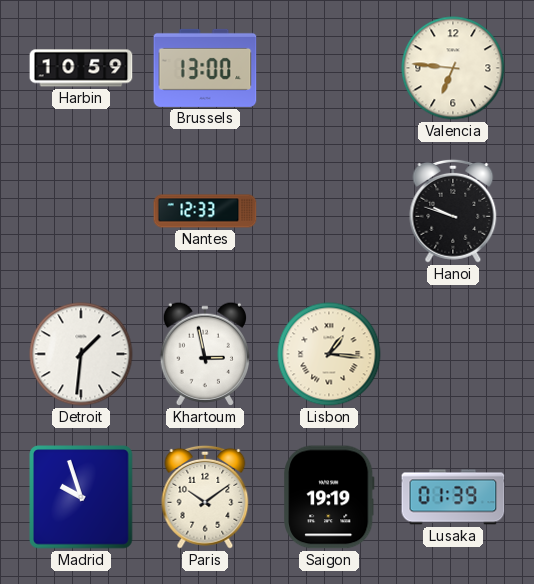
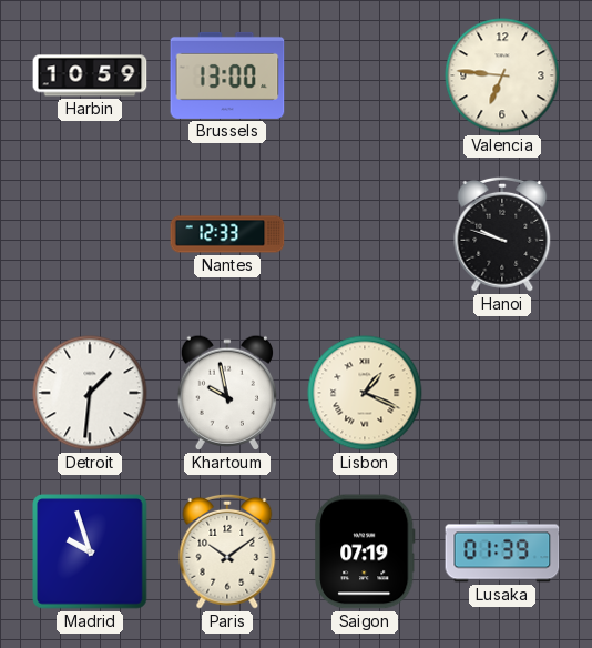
Khartoum: 2:58 -> 9:58 (226, 393)
Lisbon: 1:16 -> 1:19 (365, 393)
Saigon: 19:19 -> 07:19 (365, 551)
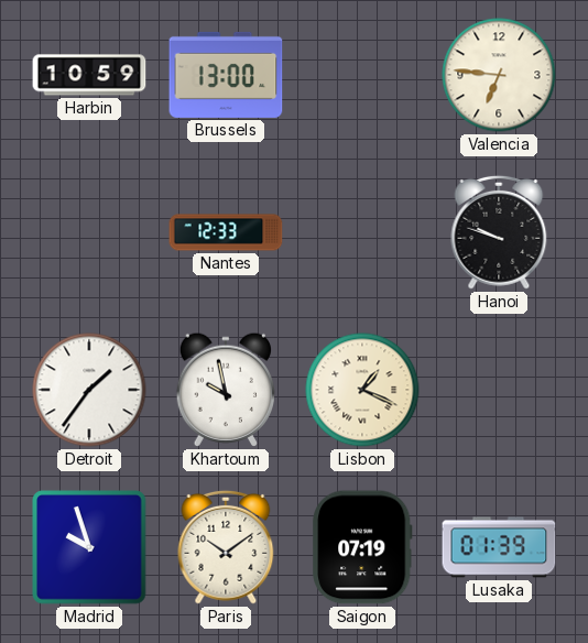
Detroit: 1:31 -> 1:36 (89, 390)
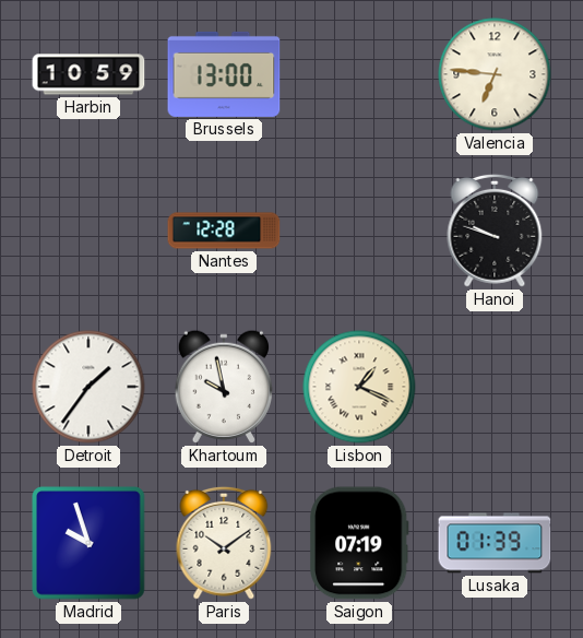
Nantes: 12:33 -> 12:28 (224, 231)
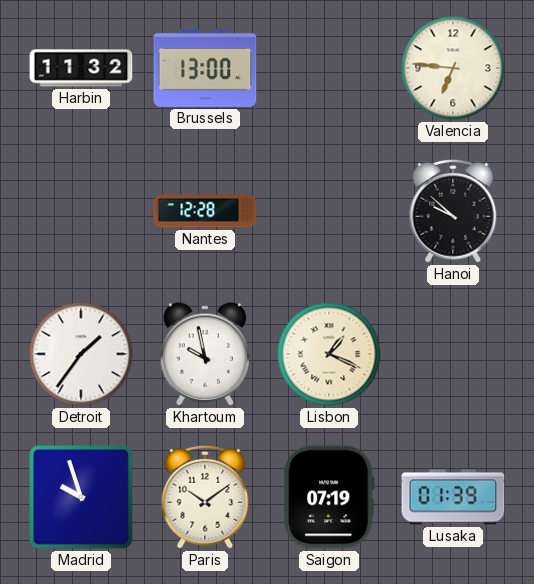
Harbin: 10:59 -> 11:32 (81, 68)
Hanoi: 9:48 -> 9:52 (453, 211)
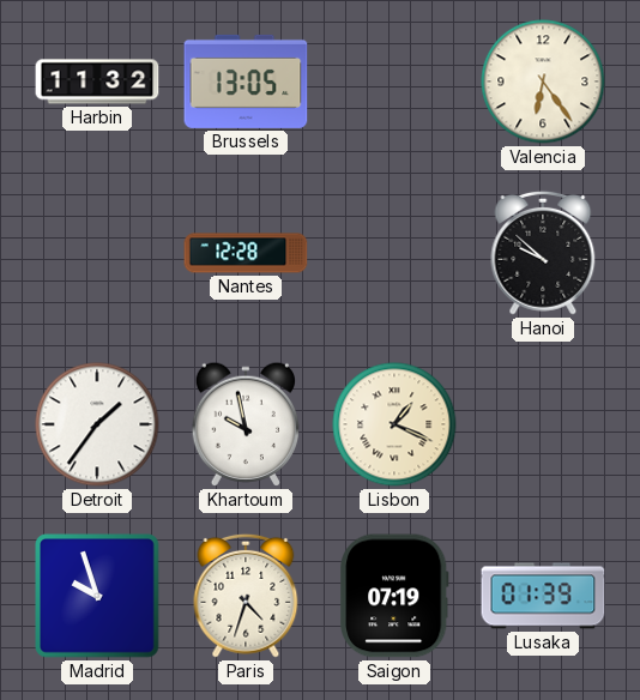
Brussels: 13:00 -> 13:05 (246, 82)
Valencia: 6:46 -> 6:24 (543, 82)
Paris: 10:09 -> 4:33 (246, 596)
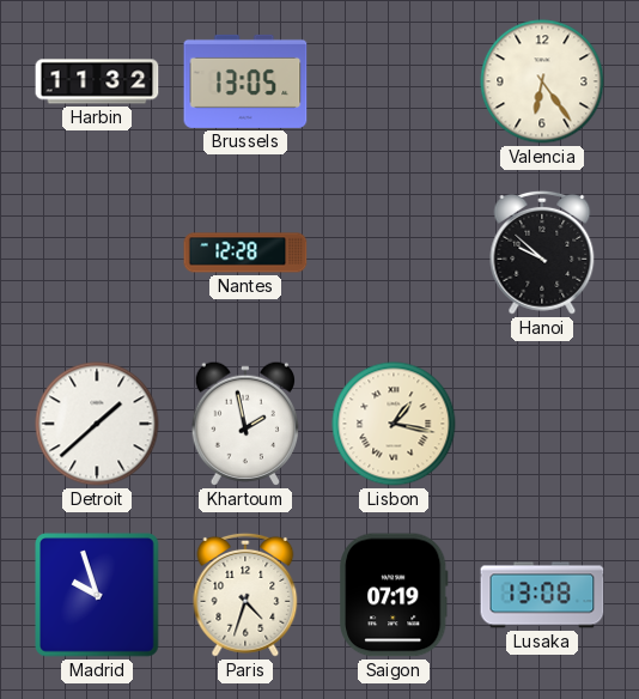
Detroit: 1:36 -> 1:38 (97, 424)
Khartoum: 9:58 -> 1:58 (244, 424)
Lisbon: 1:19 -> 1:17 (394, 424)
Lusaka: 01:39 -> 13:08 (542, 595)
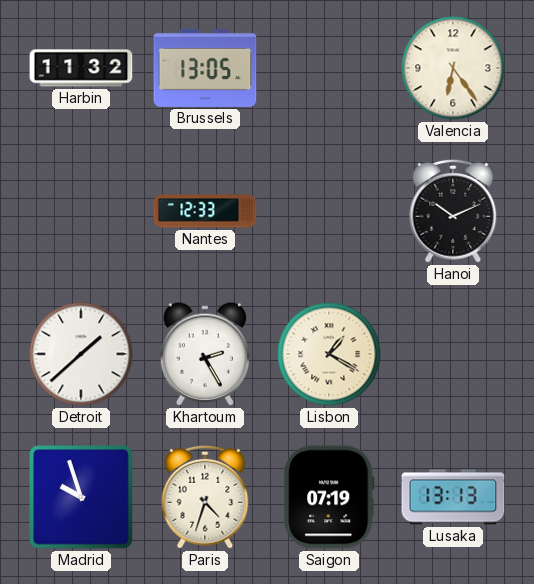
Nantes: 12:28 -> 12:33 (205, 211)
Hanoi: 9:52 -> 10:11 (453, 211)
Khartoum: 1:58 -> 2:25 (204, 354)
Lisbon: 1:17 -> 1:20 (329, 354)
Lusaka: 13:08 -> 13:13 (453, 497)
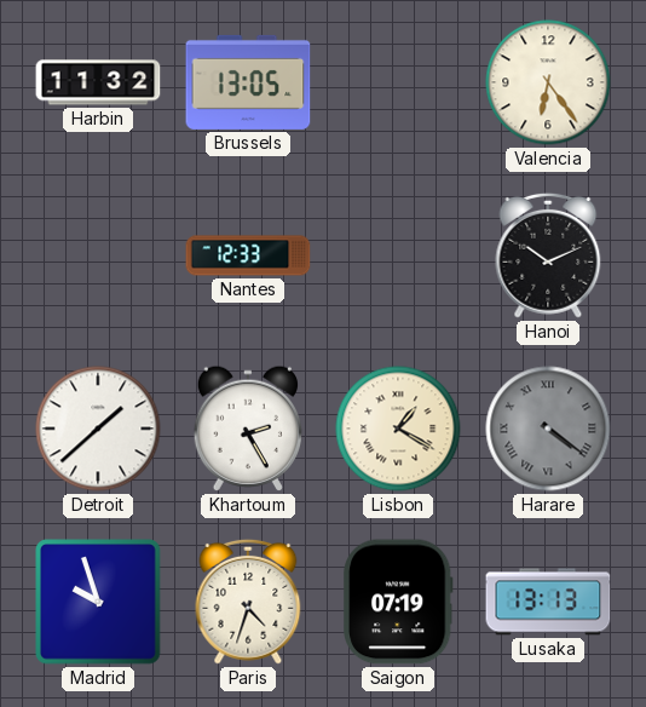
Harare: none -> 4:21 (548, 429)
